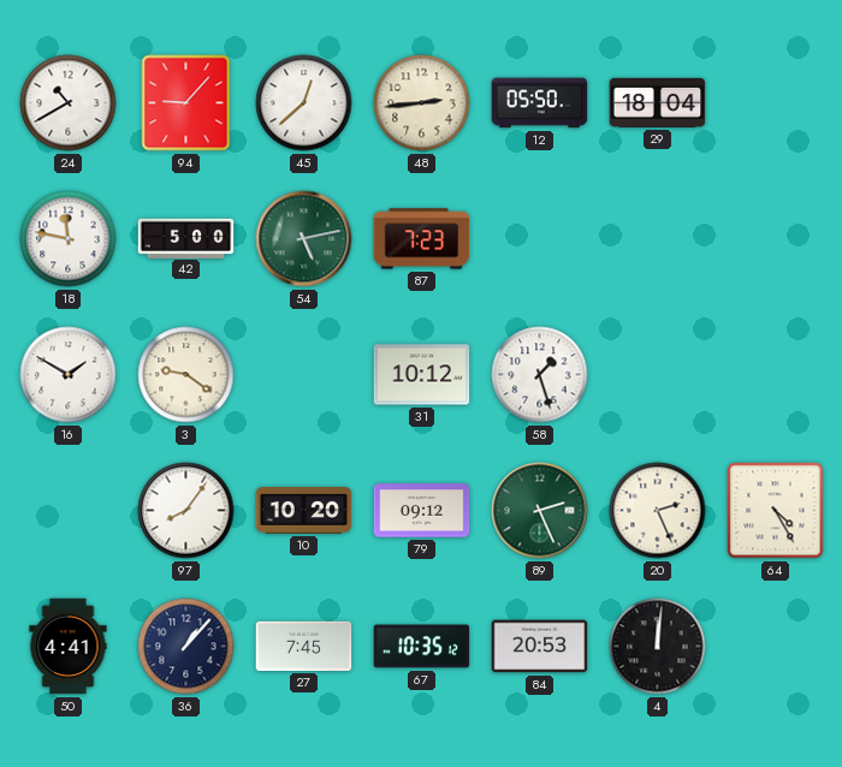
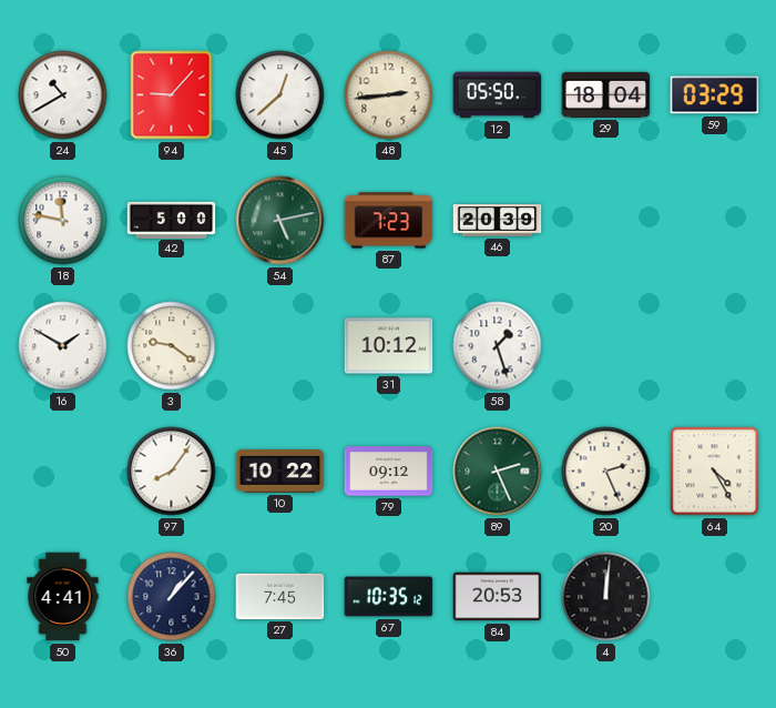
59: none -> 03:29 (715, 95)
46: none -> 20:39 (498, 221)
10: 10:20 -> 10:22 (280, 472)
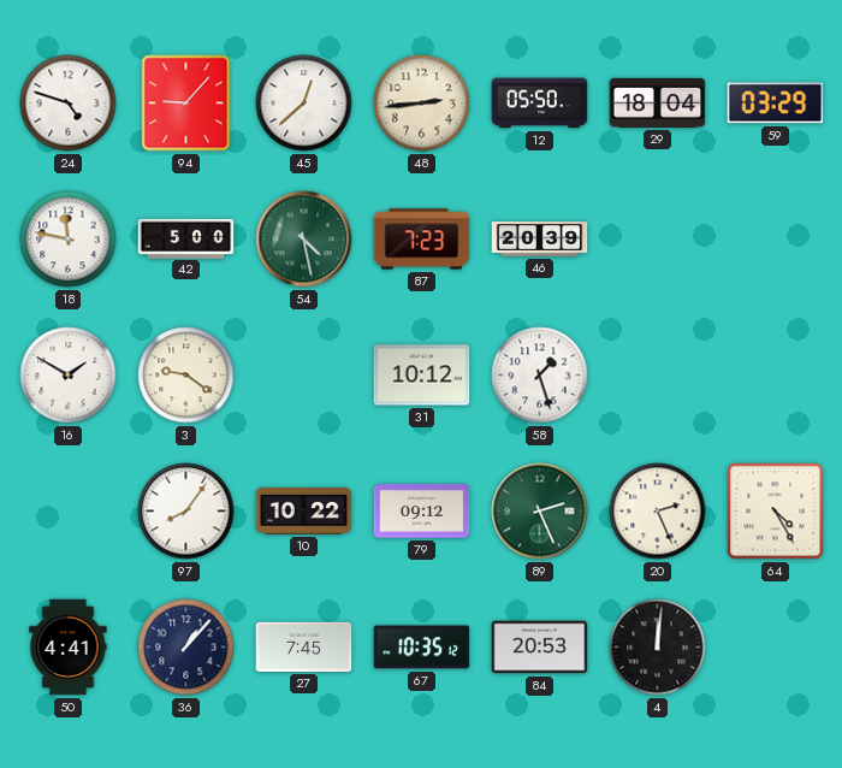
24: 10:40 -> 4:48 (69, 104)
54: 5:13 -> 4:28 (304, 240)
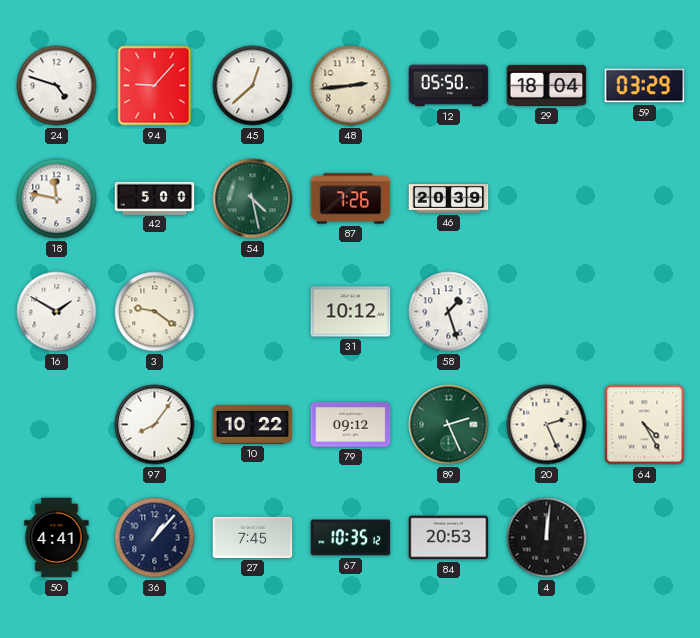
87: 7:23 -> 7:26 (351, 199)
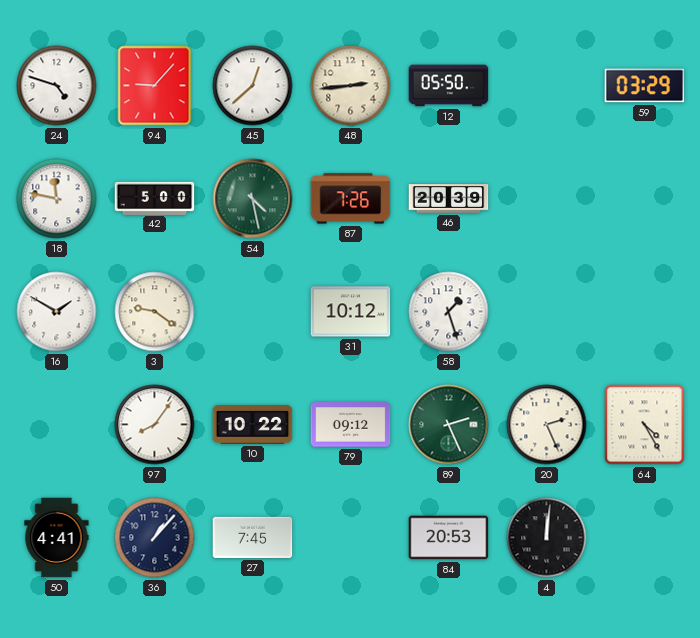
29: 18:04 -> none (547, 85)
67: 10:35 -> none (351, 538)
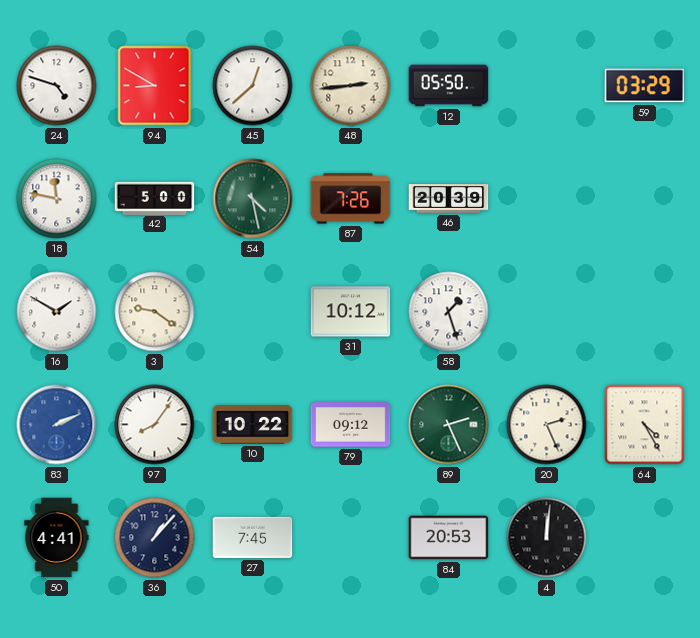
94: 9:07 -> 8:50 (155, 86)
83: none -> 2:11 (57, 425)
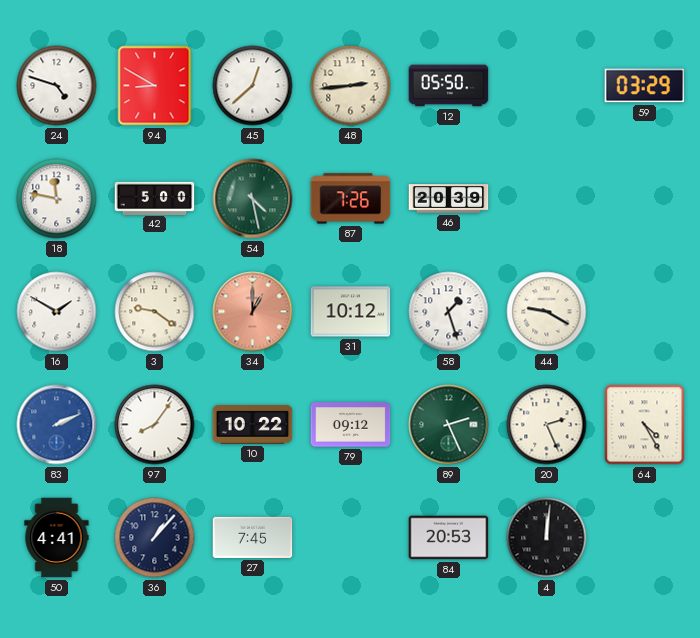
34: none -> 1:00 (253, 312)
44: none -> 9:20 (547, 312)
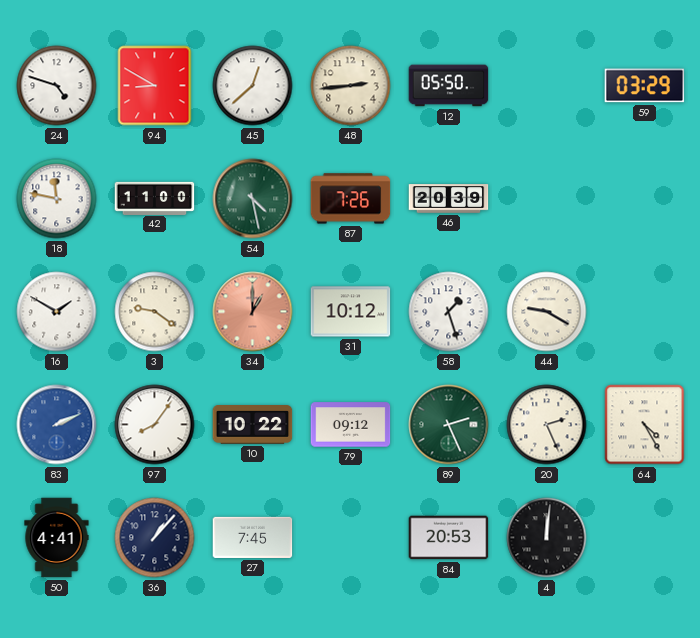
42: 5:00 -> 11:00 (155, 198)
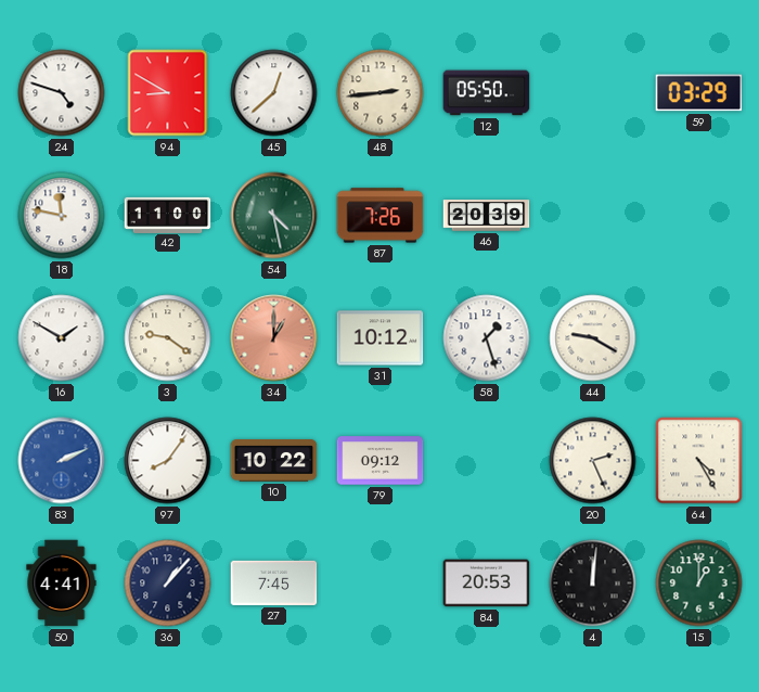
89: 2:26 -> none (449, 425)
15: none -> 1:00 (699, 584)
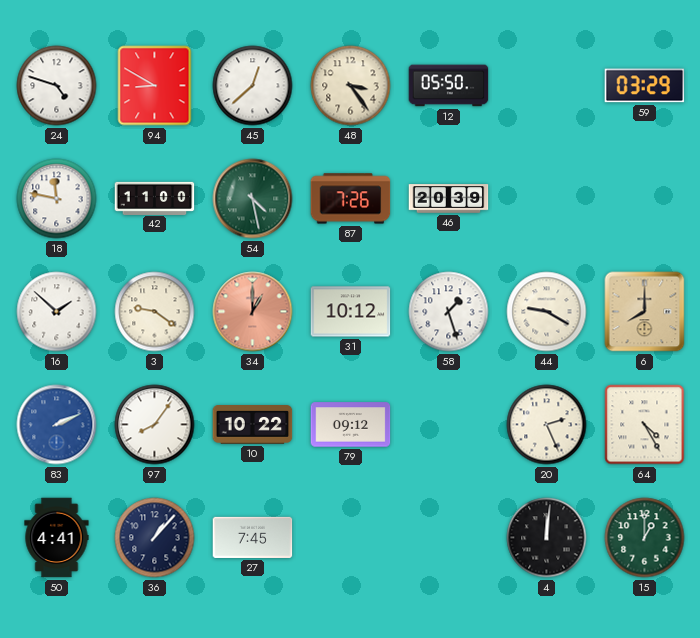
48: 2:44 -> 3:24 (351, 86)
16: 1:50 -> 1:52 (57, 312)
6: none -> 8:00 (645, 312)
84: 20:53 -> none (487, 584)
